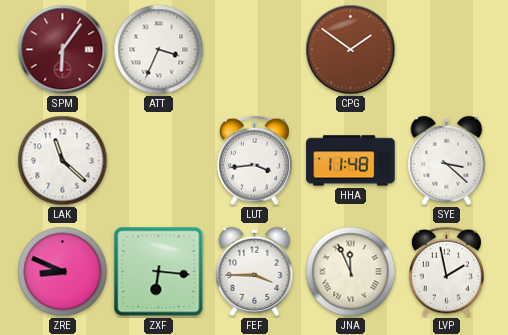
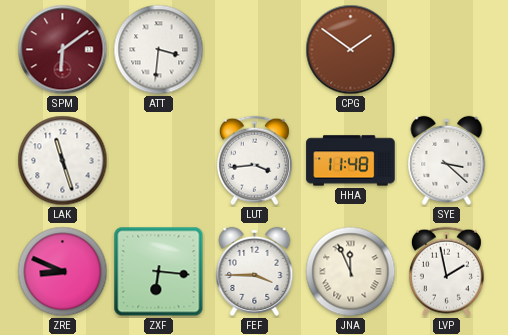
SPM: 6:06 -> 6:09 (63, 50)
ATT: 3:34 -> 3:31 (159, 50)
LAK: 11:22 -> 11:27 (63, 161)
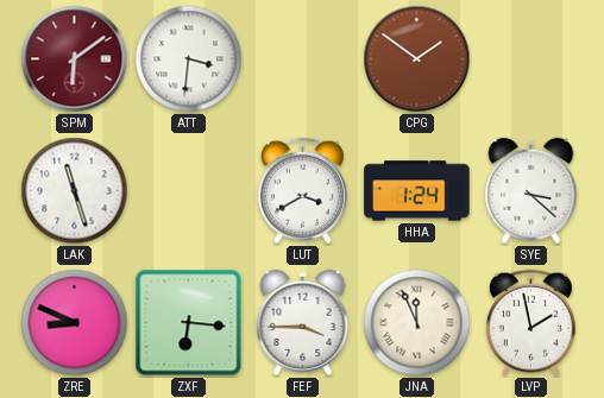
LUT: 3:44 -> 3:40 (302, 191)
HHA: 11:48 -> 1:24 (417, 191)
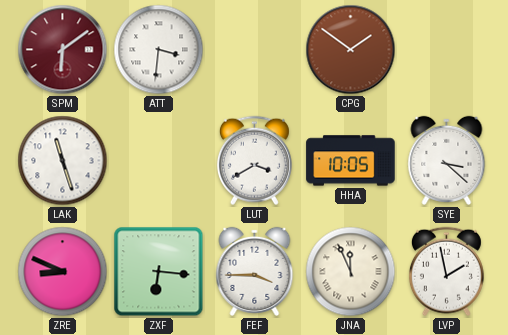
HHA: 1:24 -> 10:05 (351, 161)
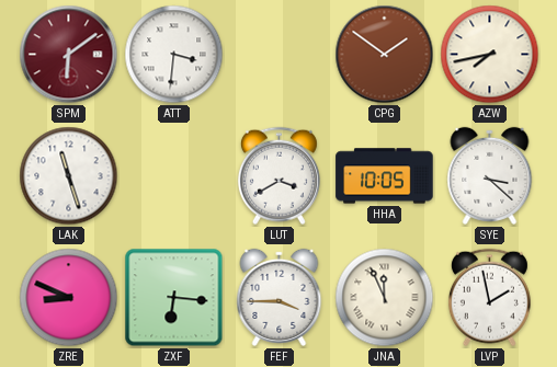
AZW: none -> 7:43 (490, 55)
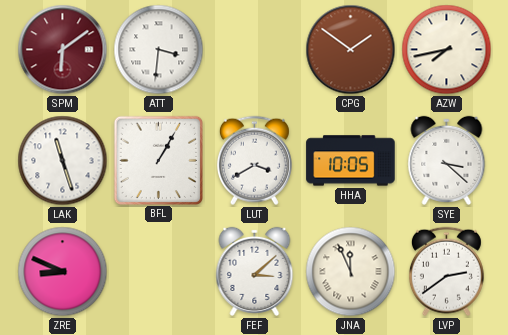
BFL: none -> 1:05 (158, 160)
ZXF: 6:16 -> none (174, 298)
FEF: 3:45 -> 3:08 (255, 271)
LVP: 1:58 -> 2:39 (446, 272)
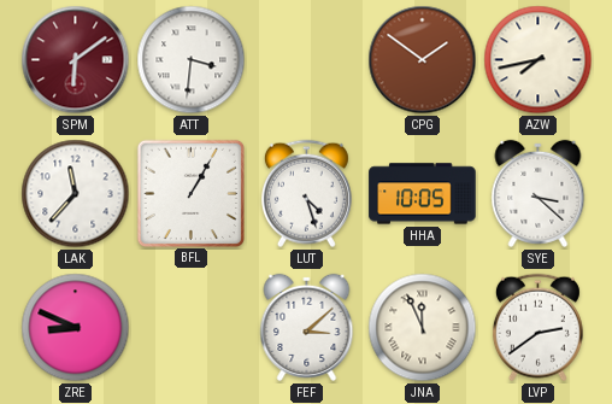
LAK: 11:27 -> 11:37 (76, 194)
LUT: 3:40 -> 4:27 (306, 194)
